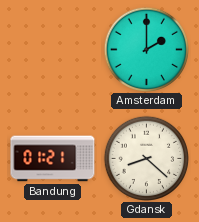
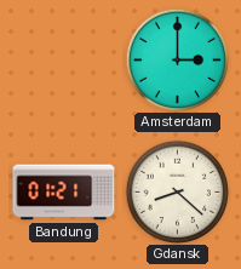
Amsterdam: 2:00 -> 3:00 (177, 59)
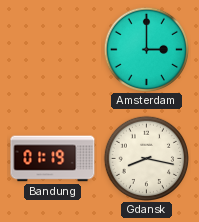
Bandung: 01:21 -> 01:19 (53, 159)
Gdansk: 8:22 -> 8:17 (146, 158)
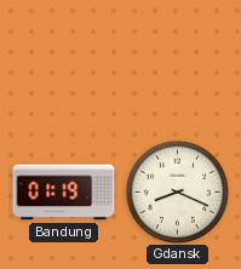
Amsterdam: 3:00 -> none (146, 49)
Gdansk: 8:17 -> 8:19 (177, 191)
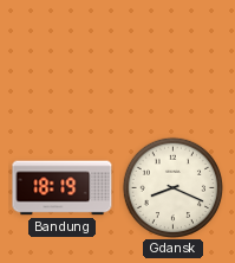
Bandung: 01:19 -> 18:19 (63, 188)
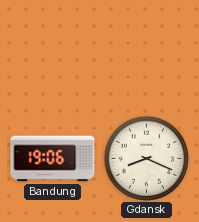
Bandung: 18:19 -> 19:06 (53, 159)
